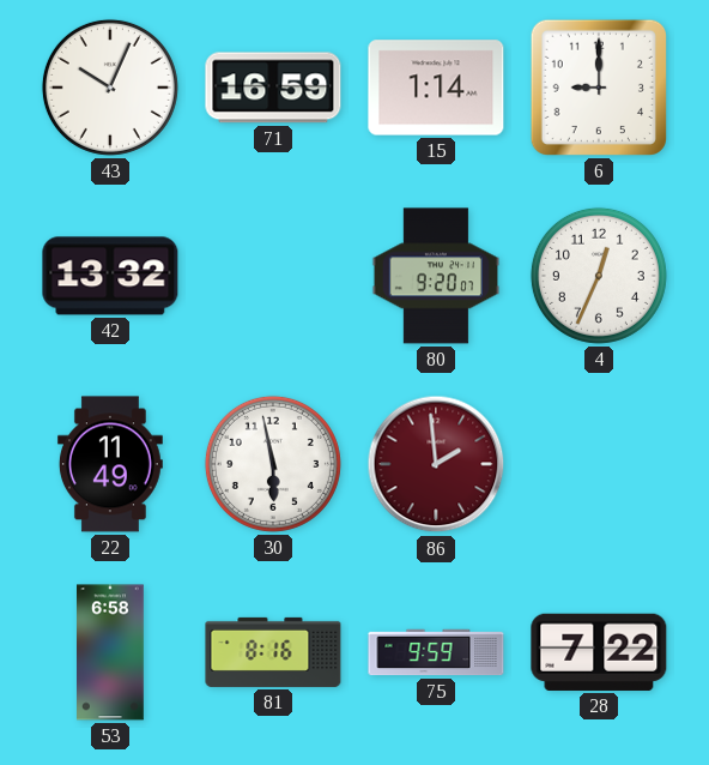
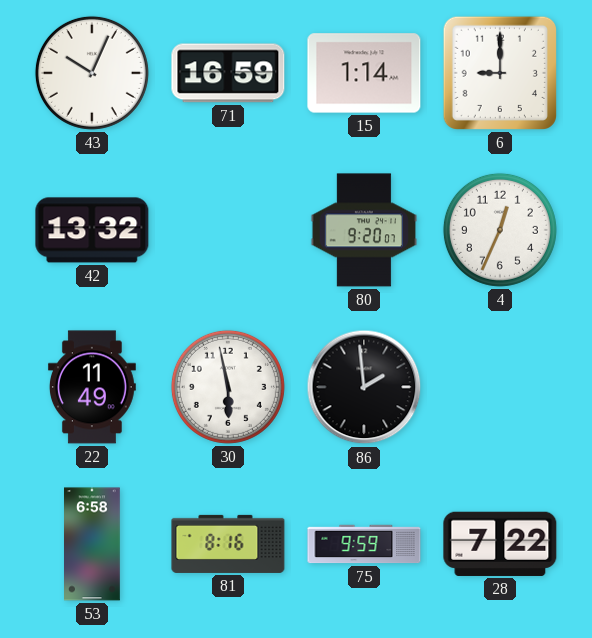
86 dial: burgundy -> black (364, 387)
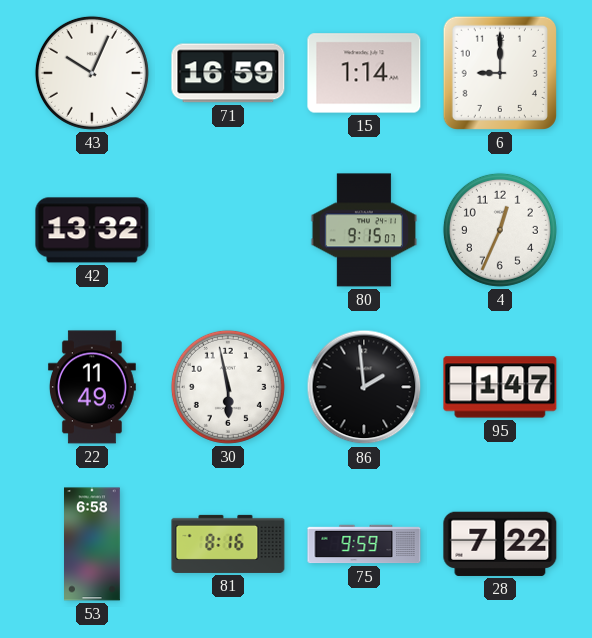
80: 9:20 -> 9:15 (364, 230)
95: none -> 1:47 (500, 387)
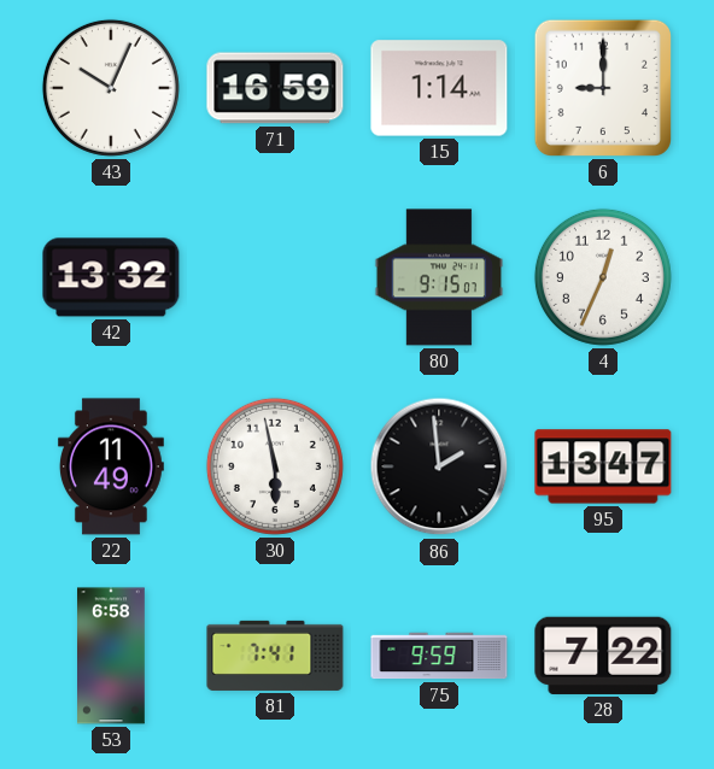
95: 1:47 -> 13:47 (603, 466)
81: 8:16 -> 7:41 (275, 656)
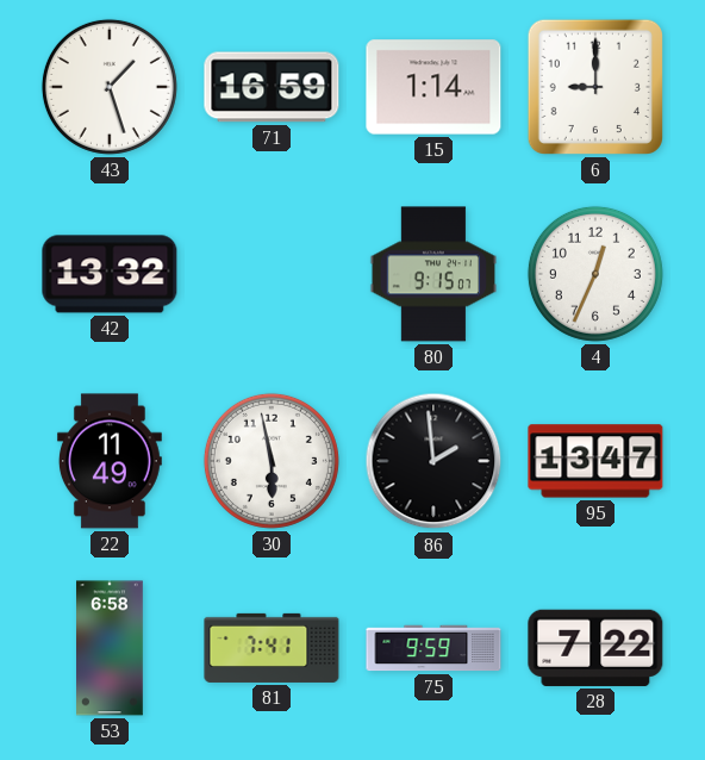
43: 10:04 -> 1:27 (110, 87)
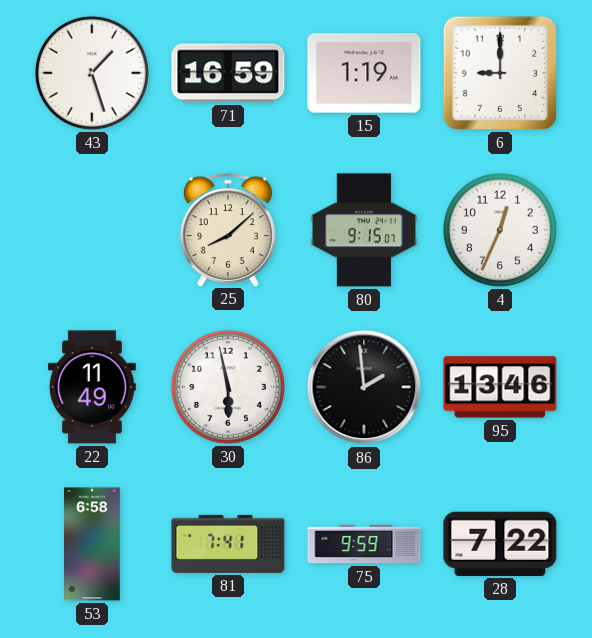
15: 1:14 -> 1:19 (364, 73)
42: 13:32 -> none (110, 274)
25: none -> 8:08 (228, 230)
95: 13:47 -> 13:46 (500, 387)
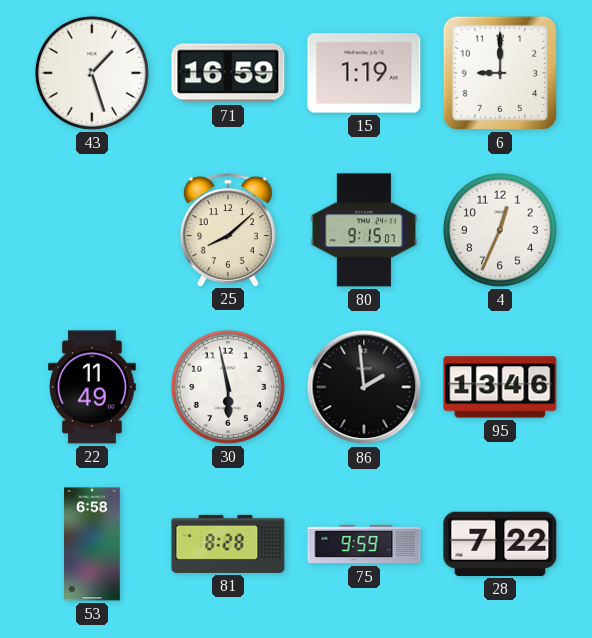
81: 7:41 -> 8:28 (228, 544)
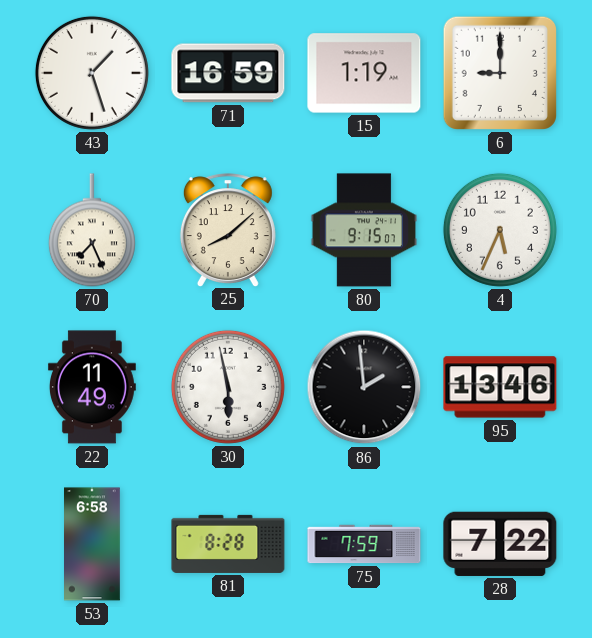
70: none -> 7:26 (92, 230)
4: 12:34 -> 5:34 (500, 230)
75: 9:59 -> 7:59 (364, 544)
